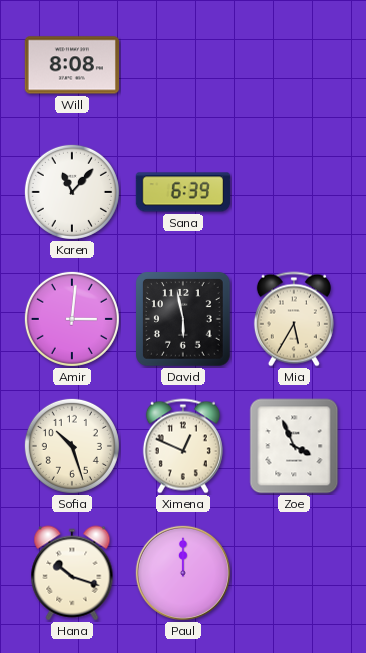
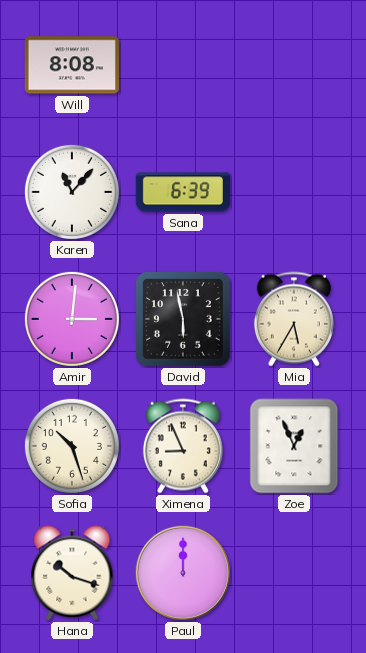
Ximena: 12:49 -> 8:56 (183, 446)
Zoe: 3:56 -> 12:56 (294, 446)
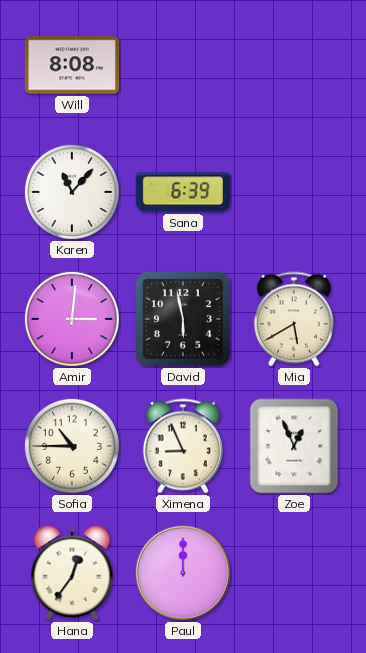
Mia: 5:35 -> 5:40 (294, 319)
Sofia: 10:27 -> 10:45 (72, 446)
Hana: 10:18 -> 12:36 (72, 573)
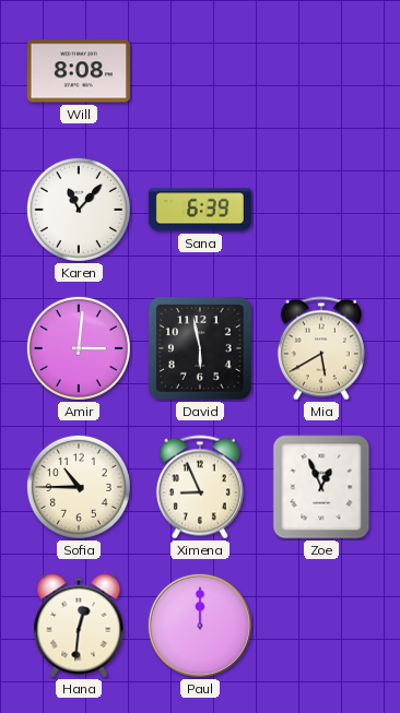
Hana: 12:36 -> 12:31 (79, 626)
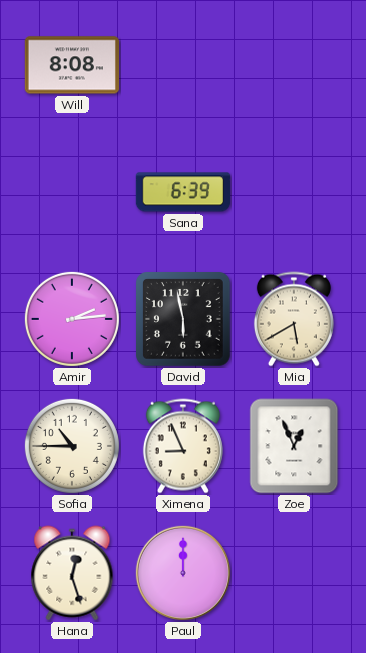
Karen: 11:07 -> none (79, 210)
Amir: 3:01 -> 2:14 (72, 319)
Hana: 12:31 -> 12:27 (72, 573)
